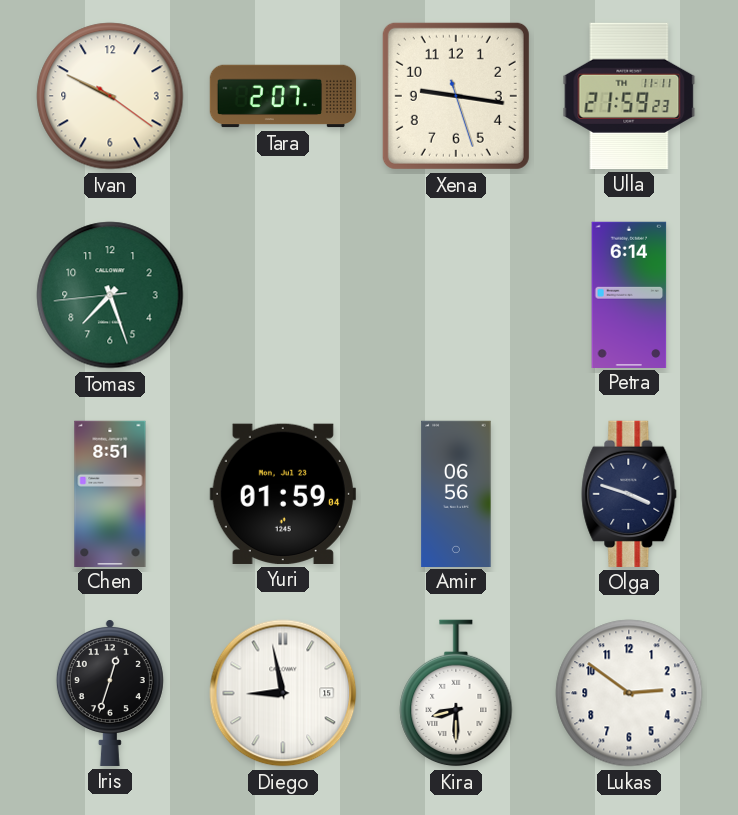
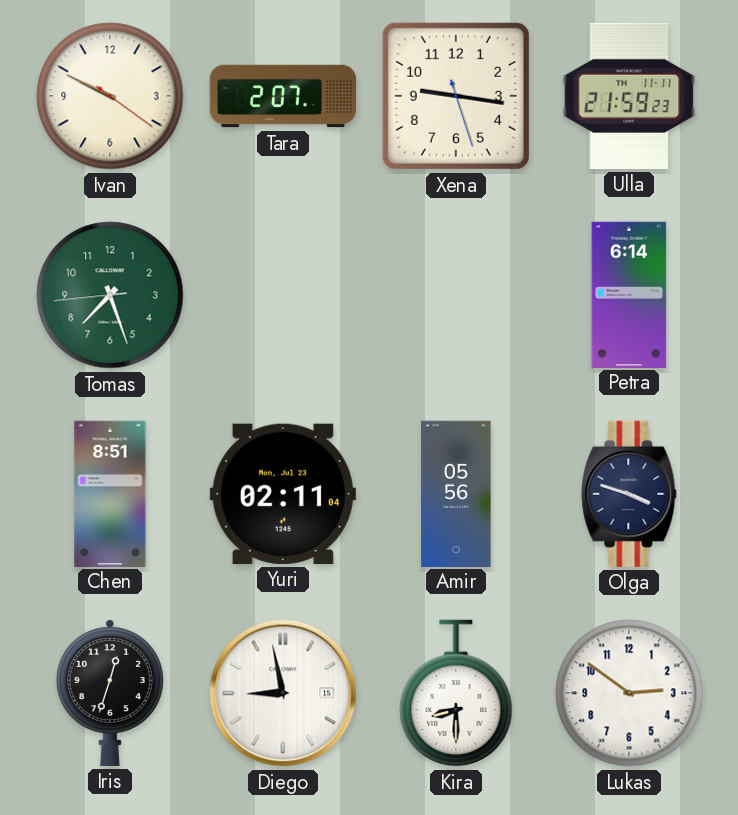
Yuri: 01:59 -> 02:11 (283, 494)
Amir: 06:56 -> 05:56 (456, 493)
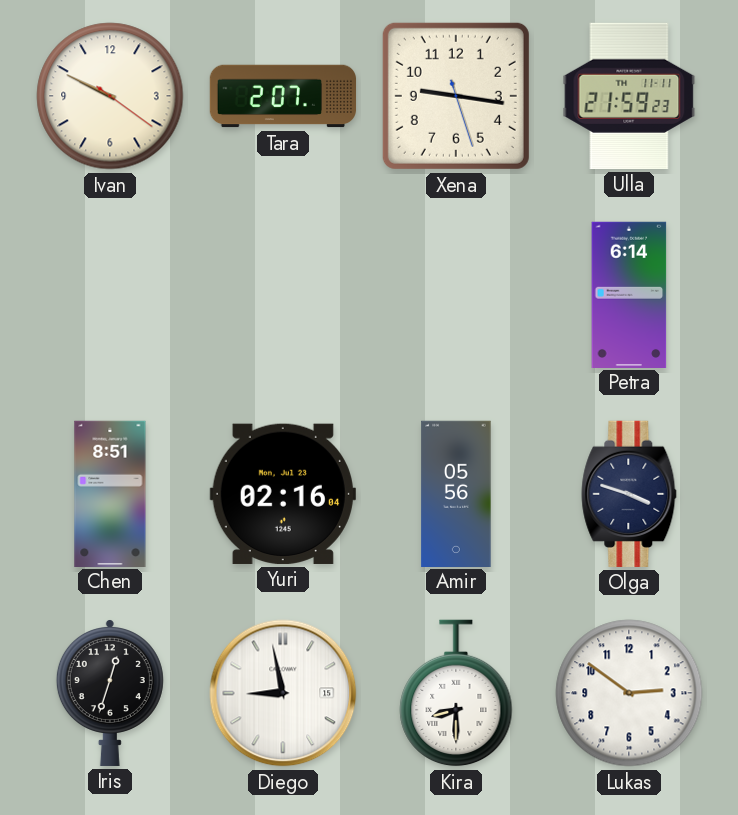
Tomas: 7:26 -> none (110, 295)
Yuri: 02:11 -> 02:16 (283, 494)
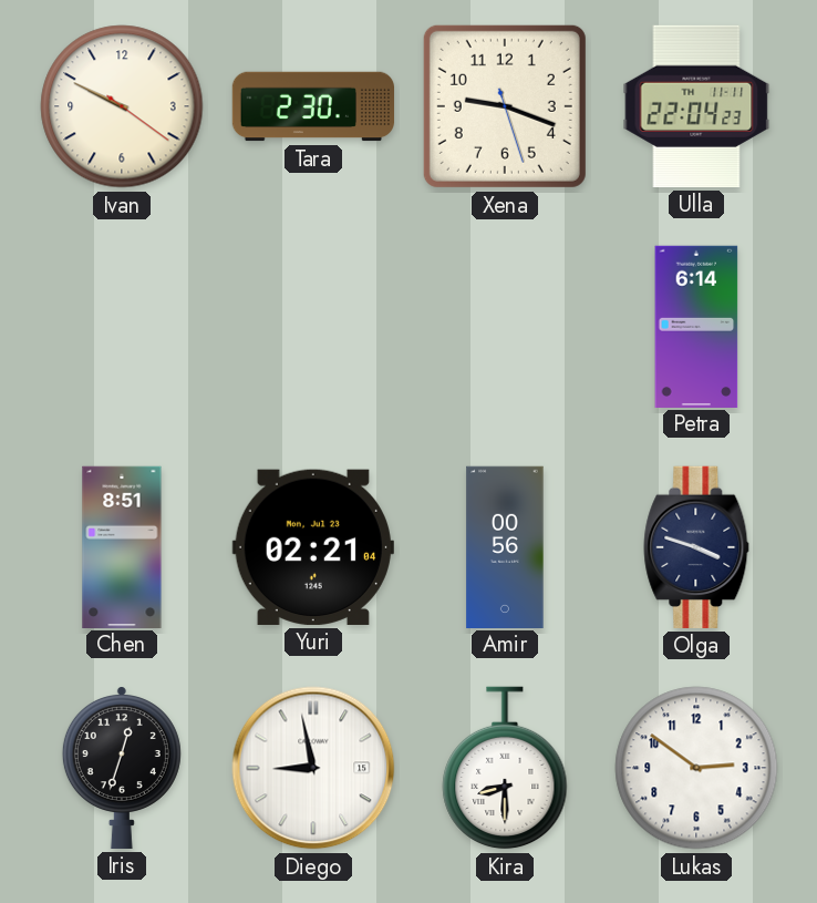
Tara: 2:07 -> 2:30 (313, 106)
Xena: 9:16 -> 9:18 (505, 106)
Ulla: 21:59 -> 22:04 (696, 106)
Yuri: 02:16 -> 02:21 (313, 547)
Amir: 05:56 -> 00:56 (505, 546)
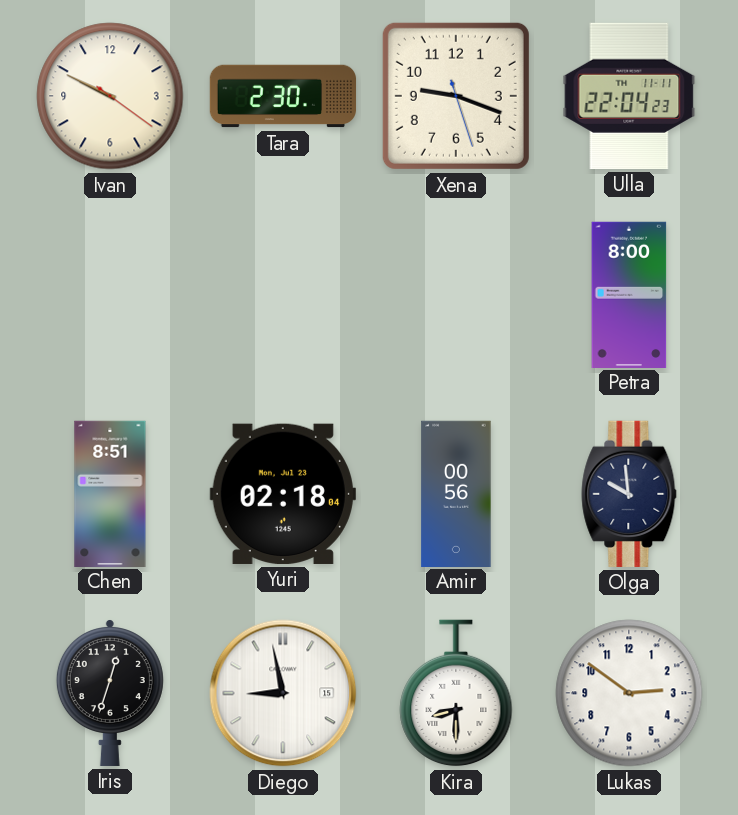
Petra: 6:14 -> 8:00 (629, 294)
Yuri: 02:21 -> 02:18 (283, 494)
Olga: 3:48 -> 9:59 (629, 494)
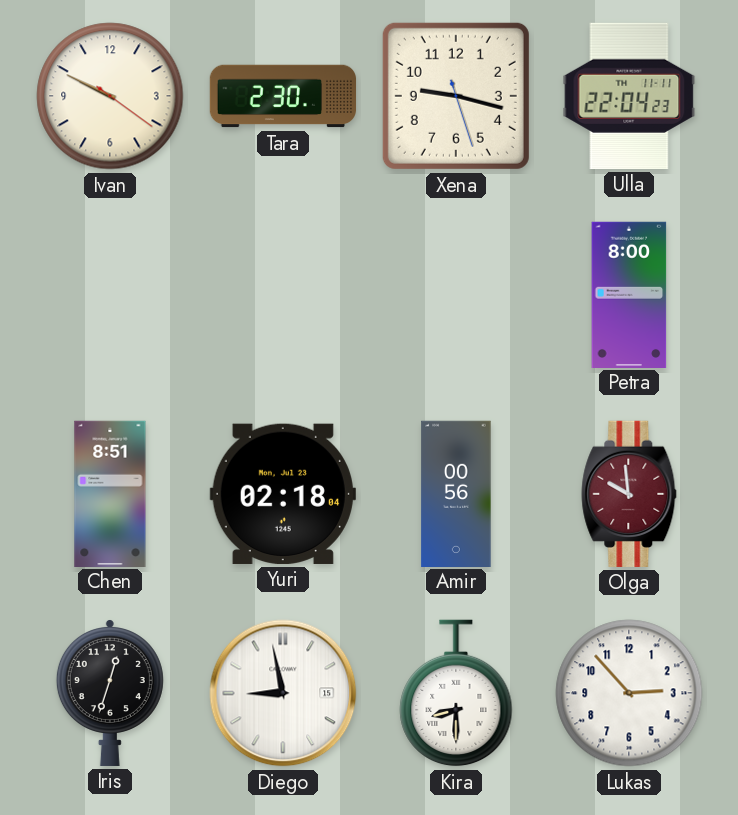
Xena: 9:18 -> 9:17 (456, 96)
Olga dial: navy -> burgundy (629, 494)
Lukas: 2:51 -> 2:53 (629, 693)
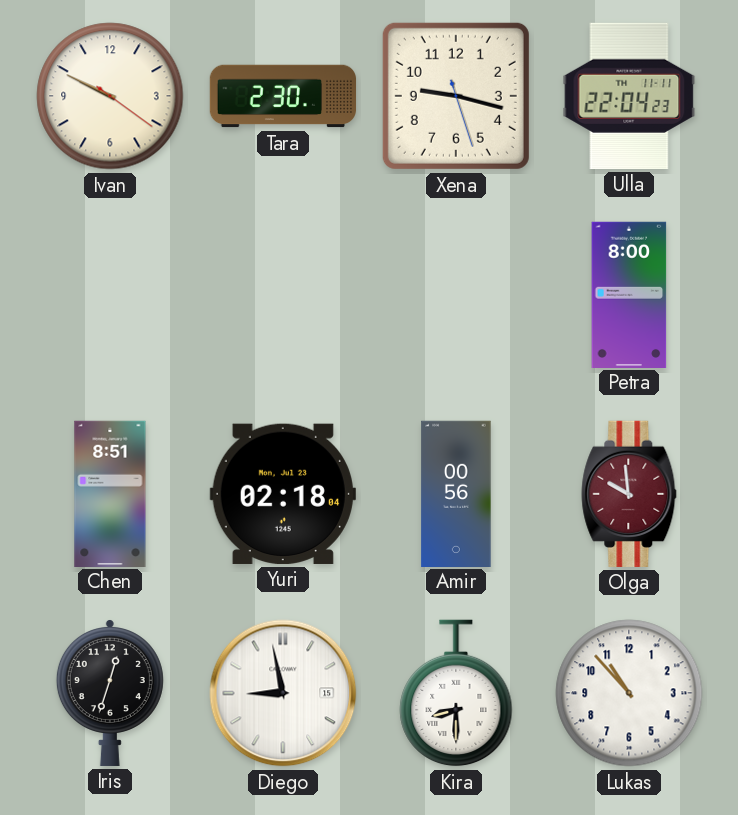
Lukas: 2:53 -> 10:53 (629, 693)
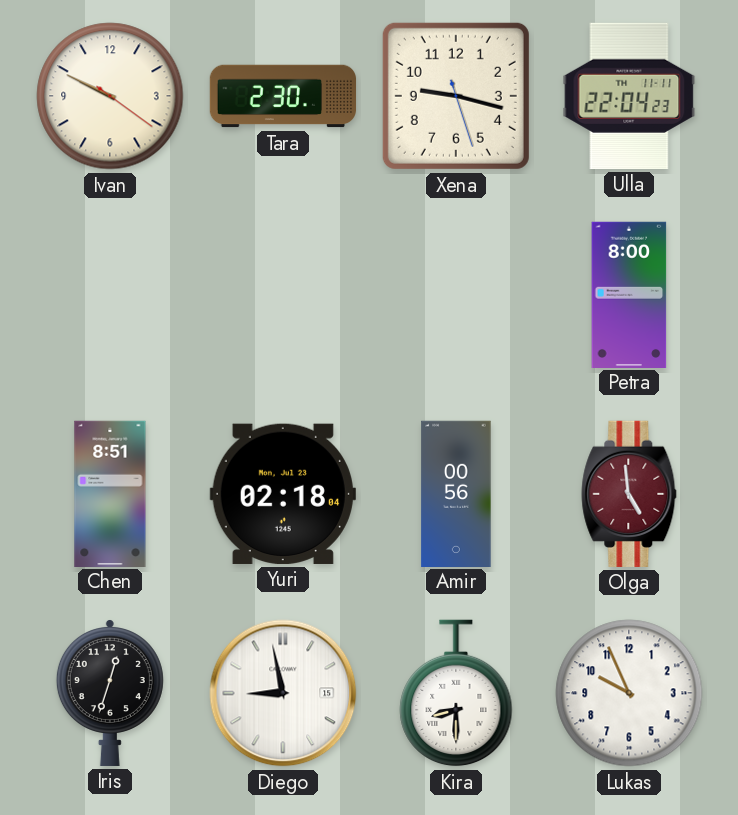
Olga: 9:59 -> 4:59 (629, 494)
Lukas: 10:53 -> 9:56 (629, 693)
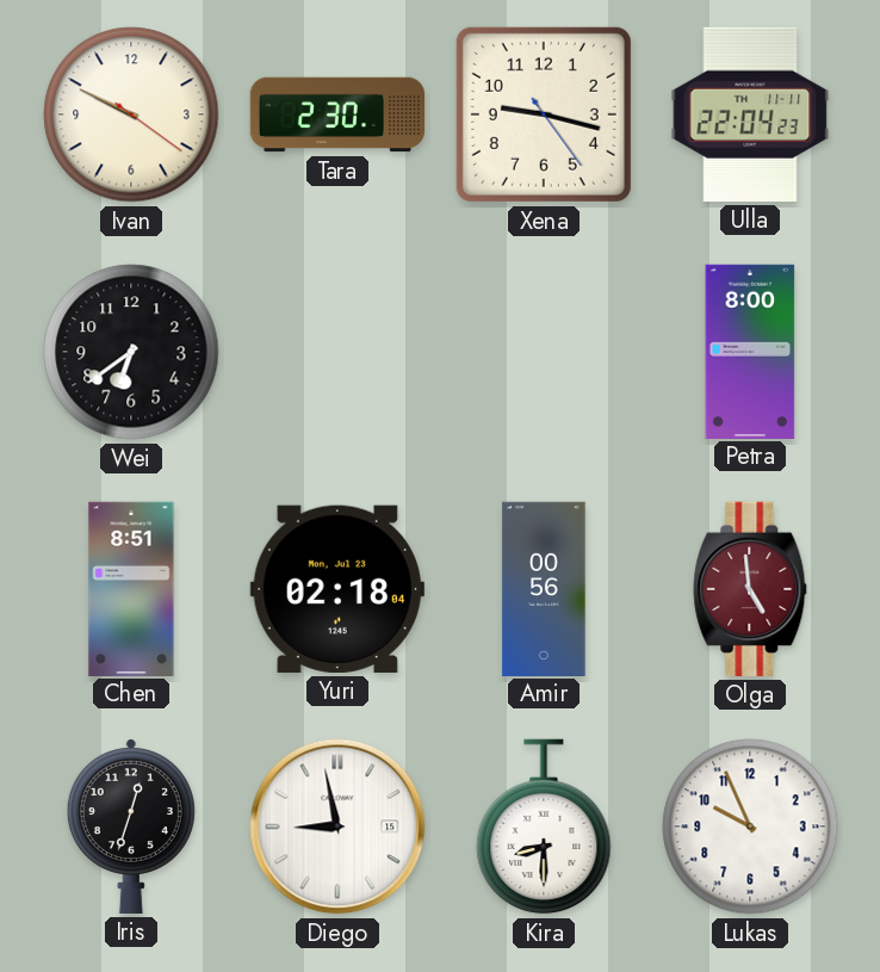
Xena: 9:17:27 -> 9:17:24 (544, 114)
Wei: none -> 6:39 (131, 352)
